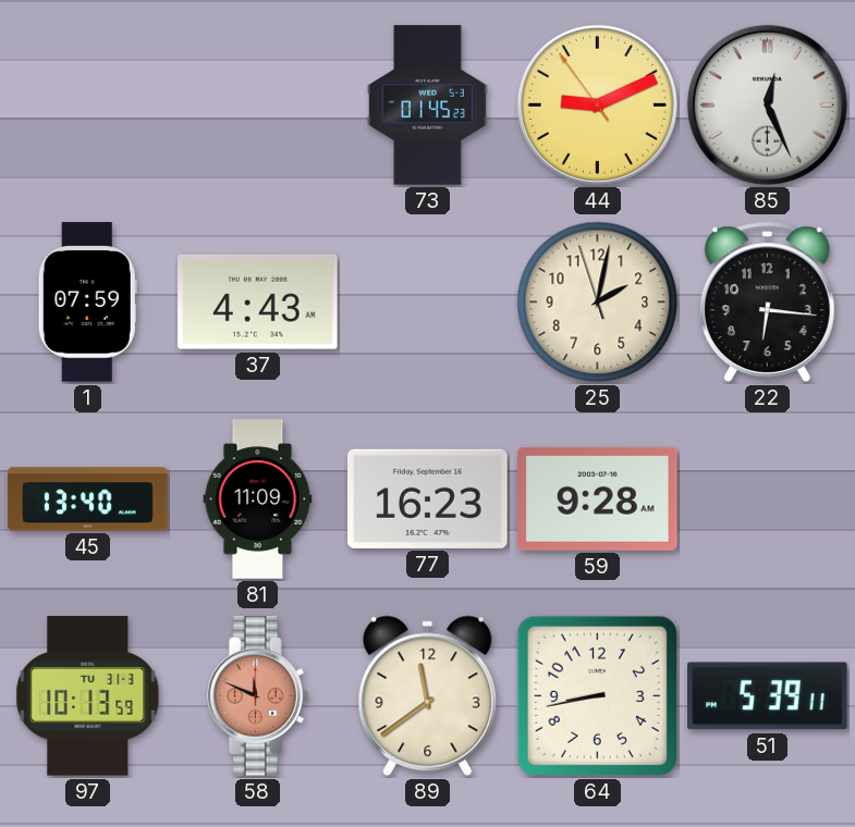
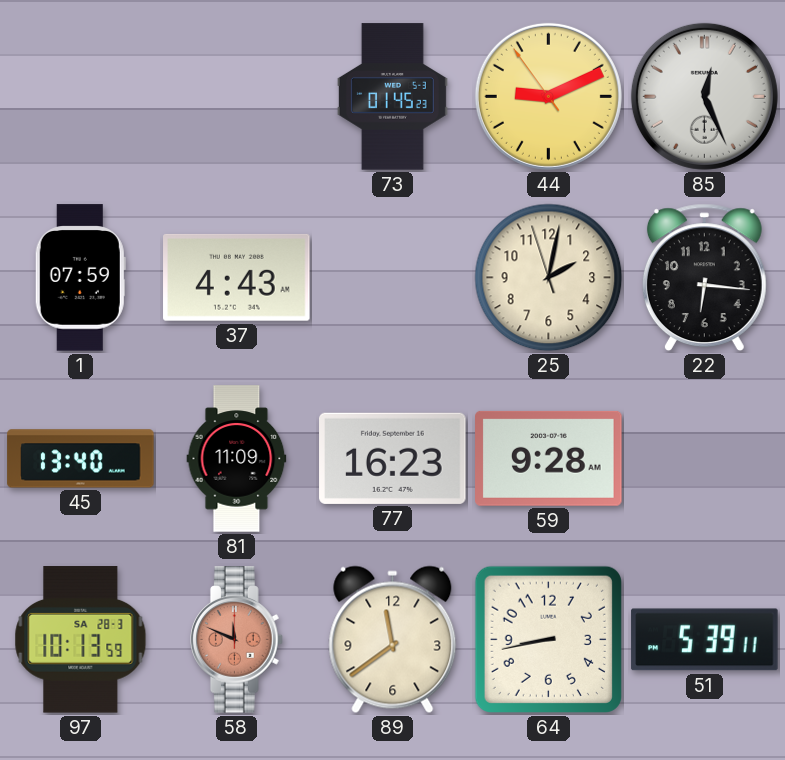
97 date: TU 31-3 -> SA 28-3 (81, 640)
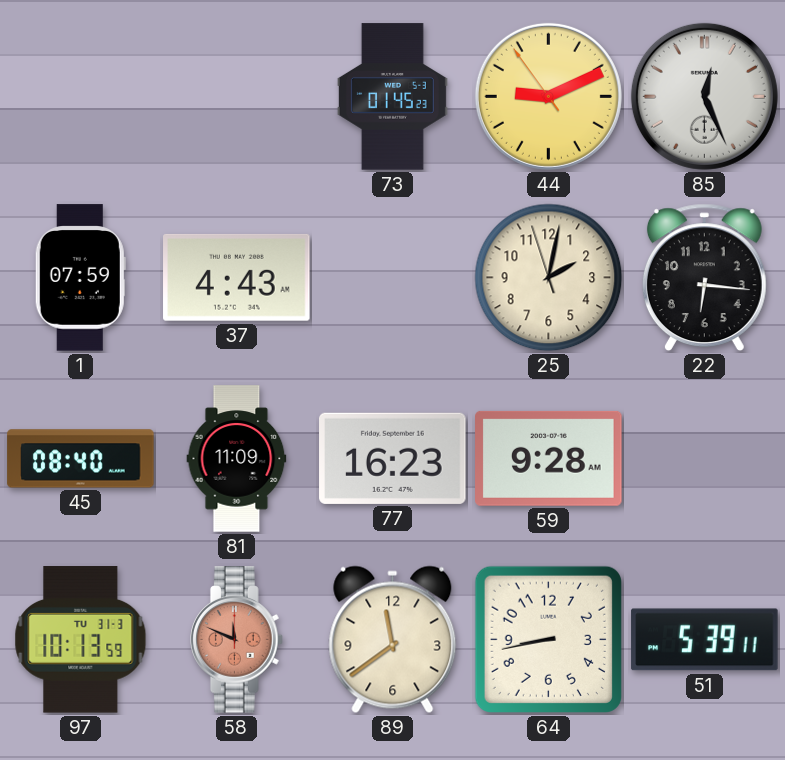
45: 13:40 -> 08:40 (81, 459)
97 date: SA 28-3 -> TU 31-3 (81, 640)
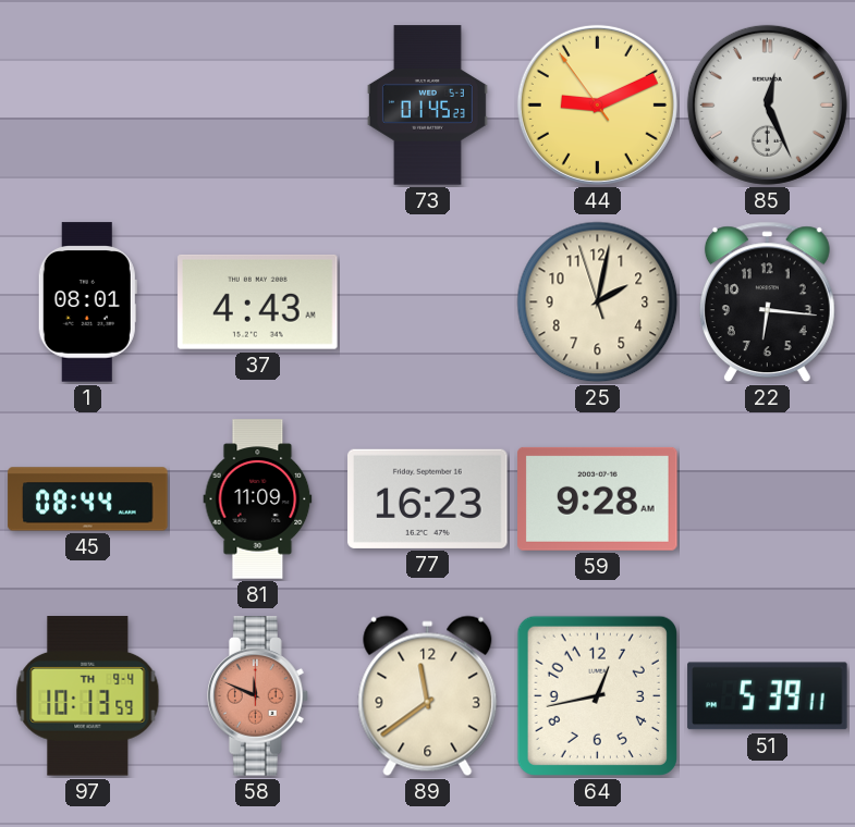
1: 07:59 -> 08:01 (87, 303)
45: 08:40 -> 08:44 (88, 499)
97 date: TU 31-3 -> TH 9-4 (88, 696)
64: 8:43 -> 12:43 (597, 695)
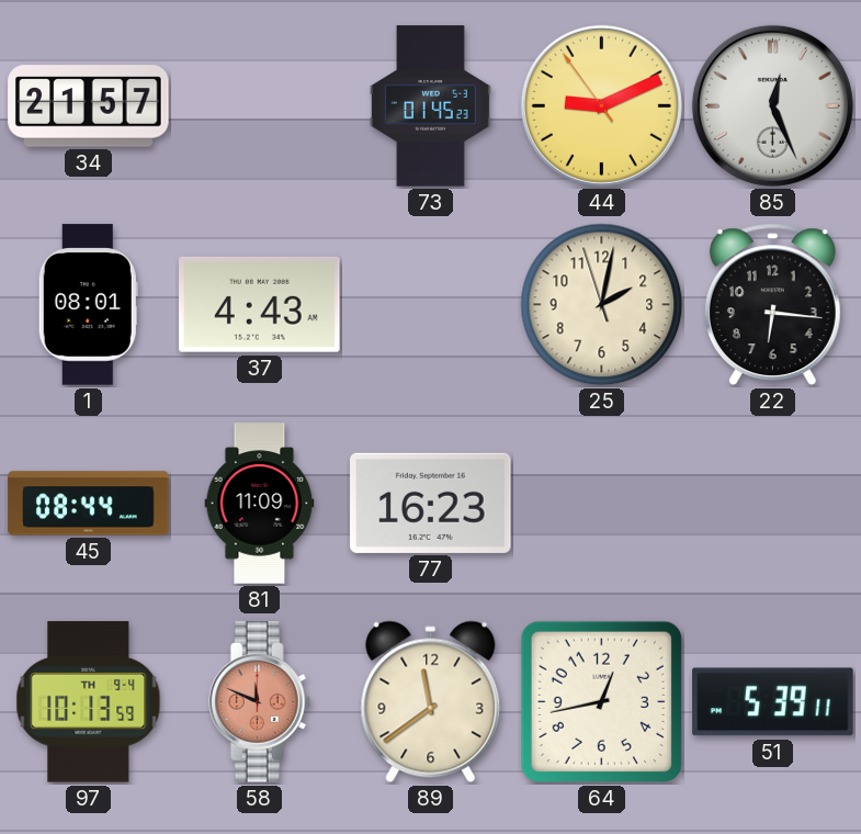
34: none -> 21:57 (89, 106)
59: 9:28 -> none (598, 498)
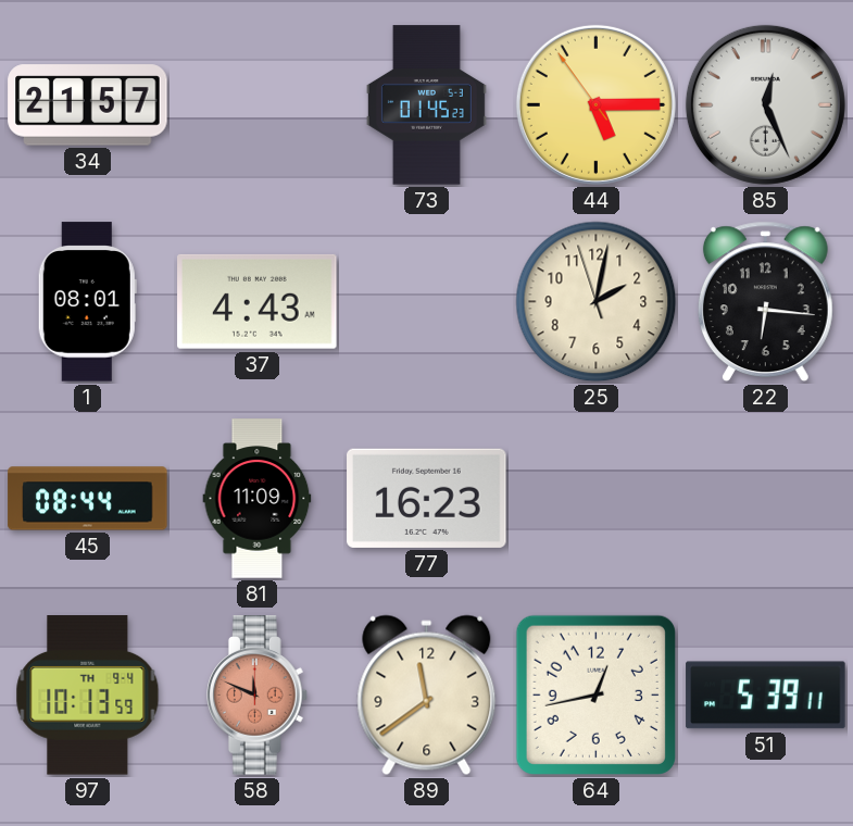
44: 9:10 -> 5:14 (595, 104)
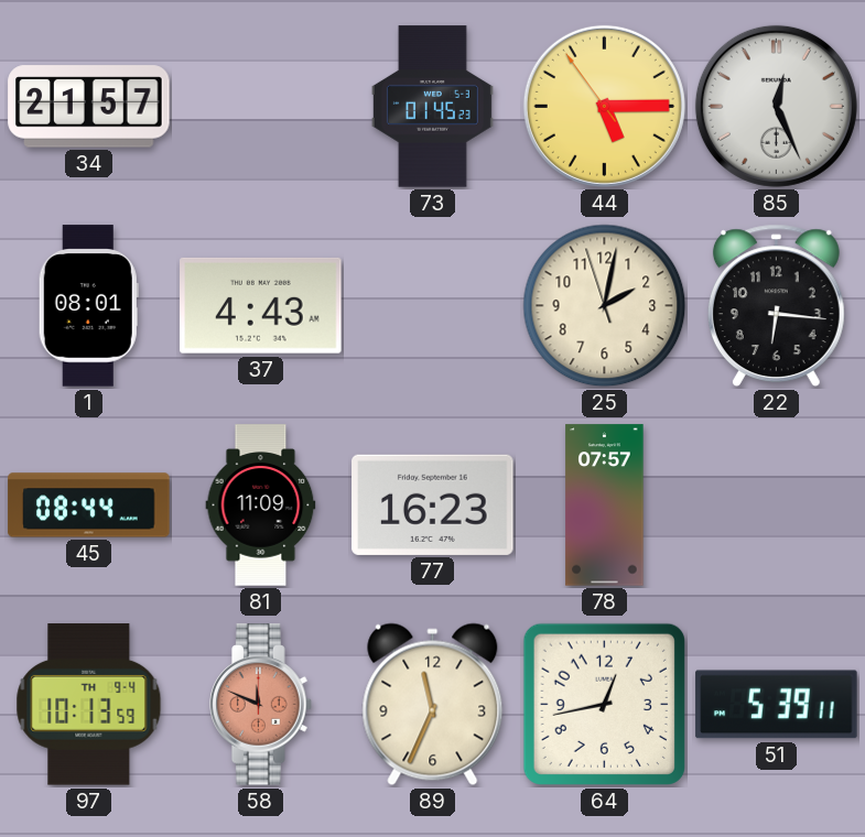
78: none -> 07:57 (605, 506)
89: 11:39 -> 11:34 (433, 705)
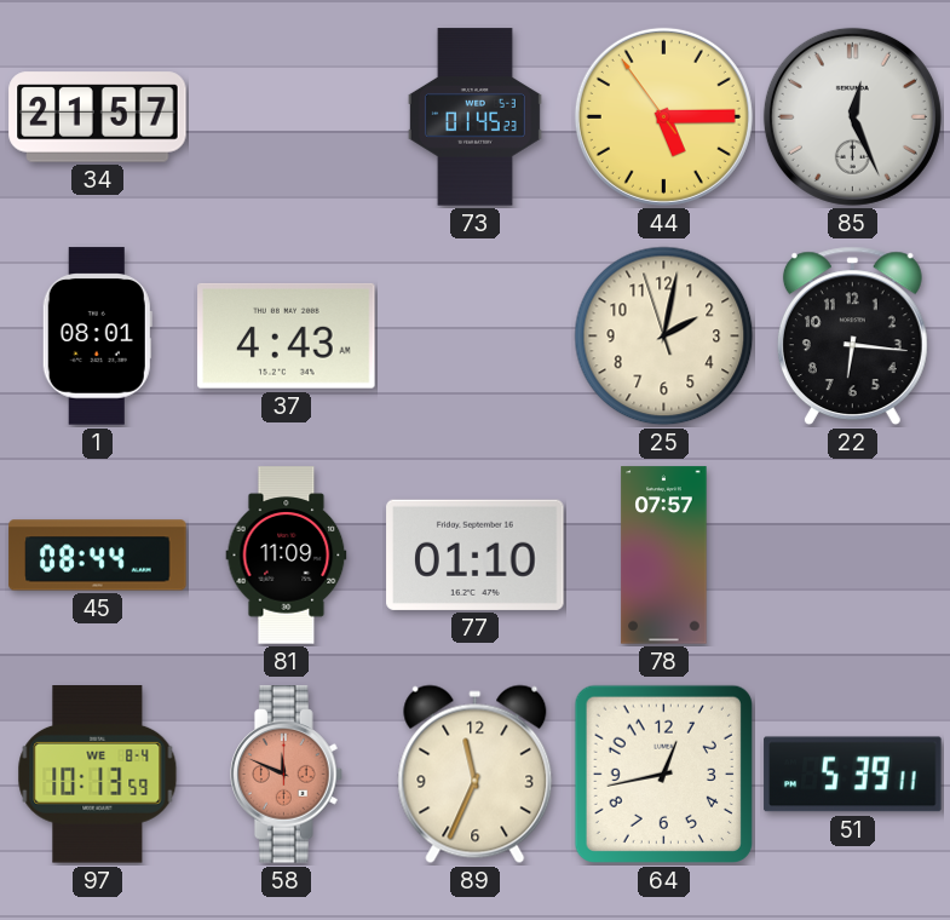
77: 16:23 -> 01:10 (476, 554)
97 date: TH 9-4 -> WE 8-4 (98, 775)
